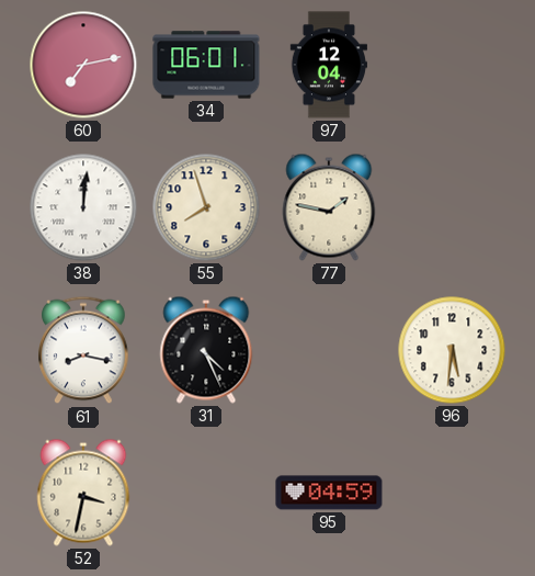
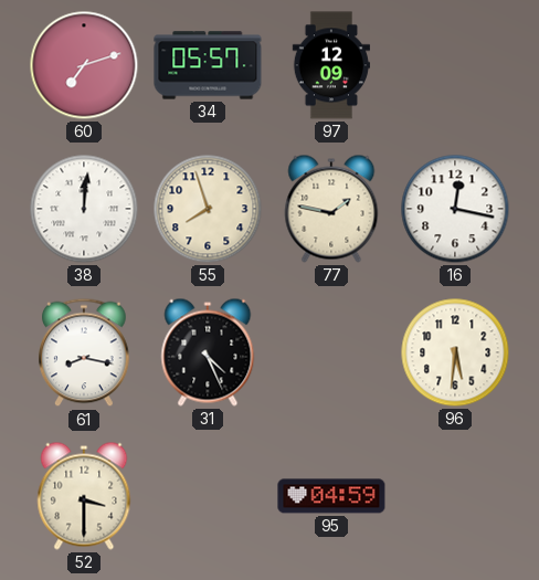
60: 7:13 -> 7:12 (84, 65)
34: 06:01 -> 05:57 (208, 65)
97: 12:04 -> 12:09 (330, 65)
16: none -> 12:17 (455, 209)
52: 3:32 -> 3:30 (84, 496)
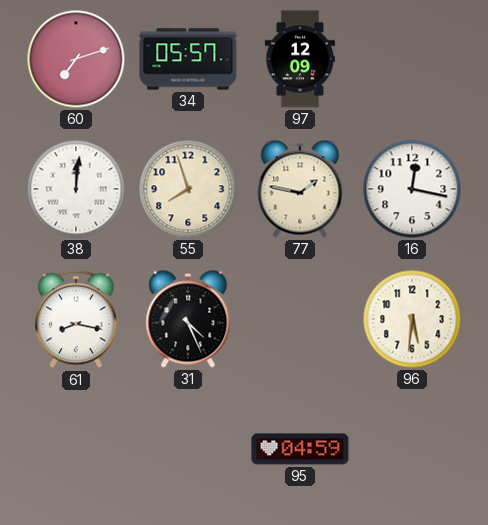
52: 3:30 -> none (84, 496)
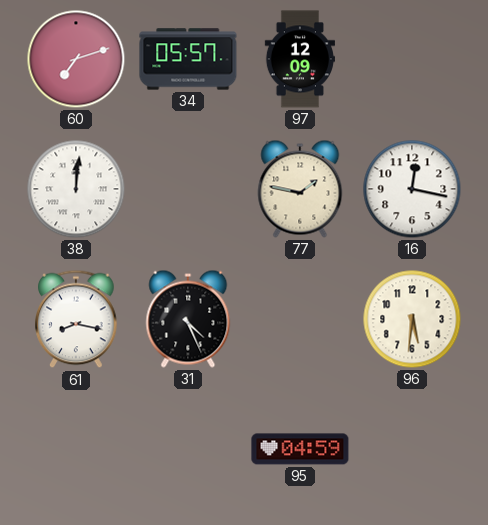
55: 7:57 -> none (188, 189)
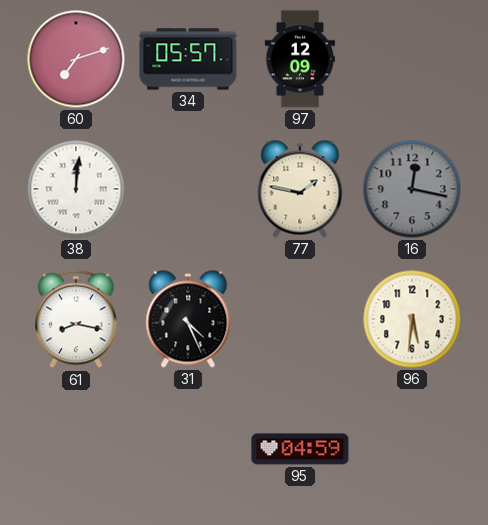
16 dial: white -> grey (412, 189)
